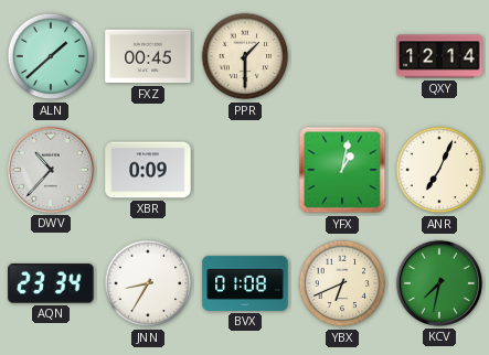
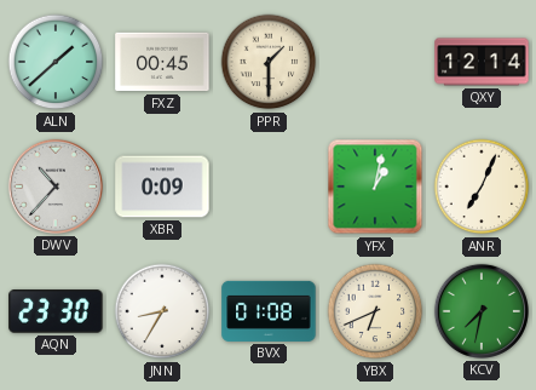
AQN: 23:34 -> 23:30 (56, 311)
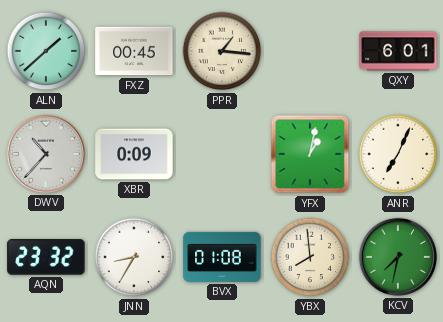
PPR: 1:30 -> 1:16 (222, 51)
QXY: 12:14 -> 6:01 (398, 51)
AQN: 23:30 -> 23:32 (46, 257)
YBX: 6:41 -> 7:59 (310, 257)
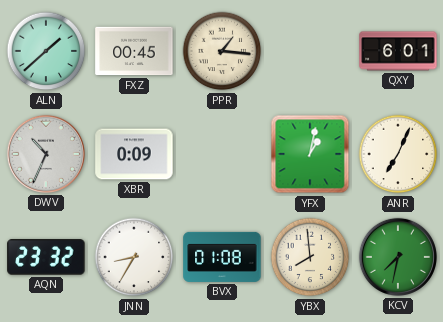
DWV: 10:37 -> 10:34 (46, 154)
